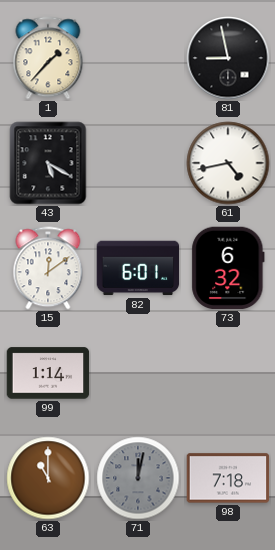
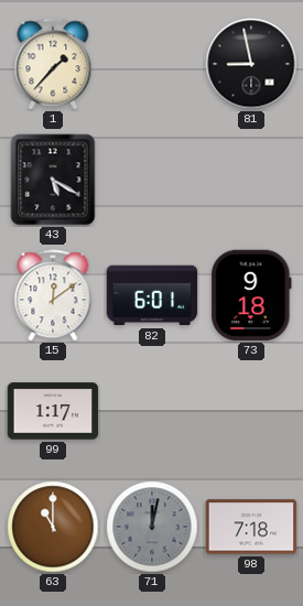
61: 4:43 -> none (228, 163)
73: 6:32 -> 9:18 (251, 295)
99: 1:14 -> 1:17 (53, 411)
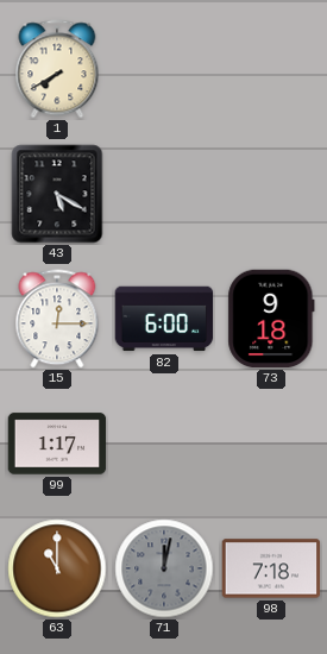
1: 1:37 -> 7:40 (57, 69)
81: 8:58 -> none (251, 64)
15: 12:09 -> 12:15 (57, 319)
82: 6:01 -> 6:00 (164, 319)
